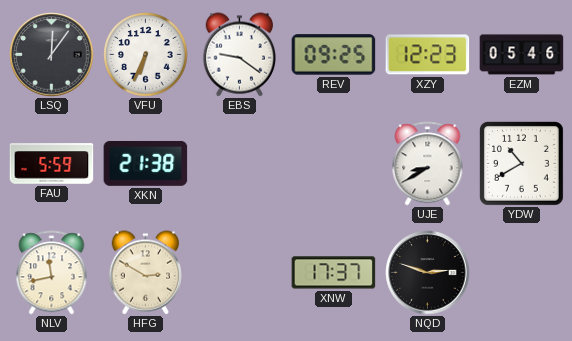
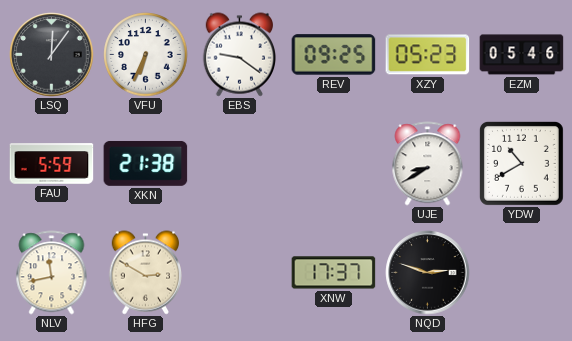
XZY: 12:23 -> 05:23 (428, 55)
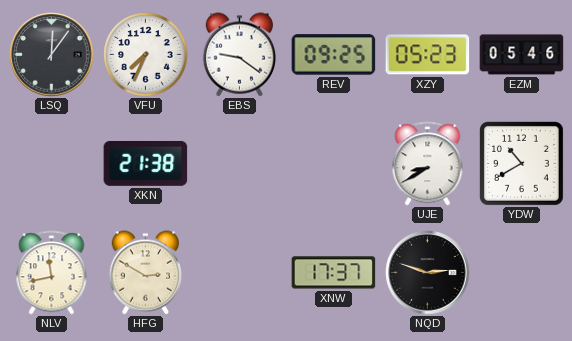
VFU: 6:34 -> 7:34 (146, 55)
FAU: 5:59 -> none (52, 164)
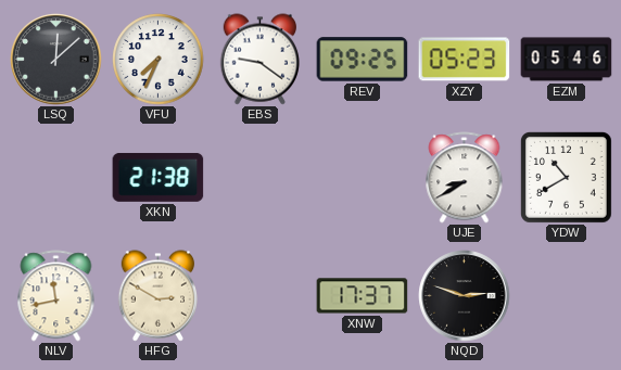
LSQ: 12:06 -> 12:08 (56, 60)
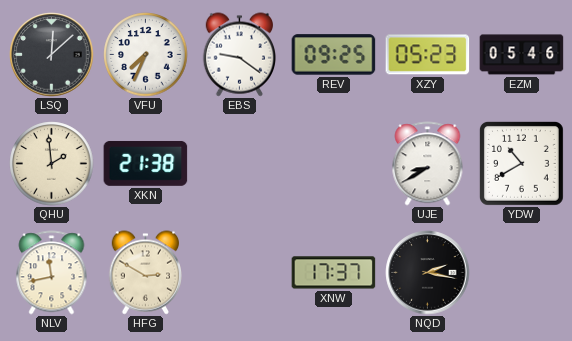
QHU: none -> 1:59 (52, 164)
NQD: 2:48 -> 2:17 (428, 273)
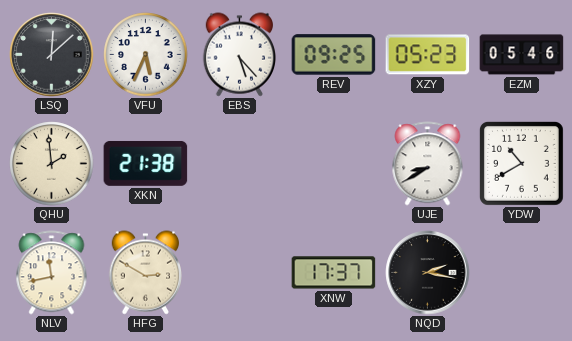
VFU: 7:34 -> 5:34 (146, 55)
EBS: 9:21 -> 5:23 (239, 55)
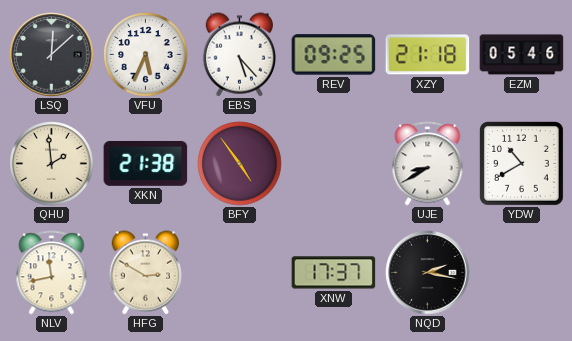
XZY: 05:23 -> 21:18 (428, 55)
BFY: none -> 4:54 (240, 164)
